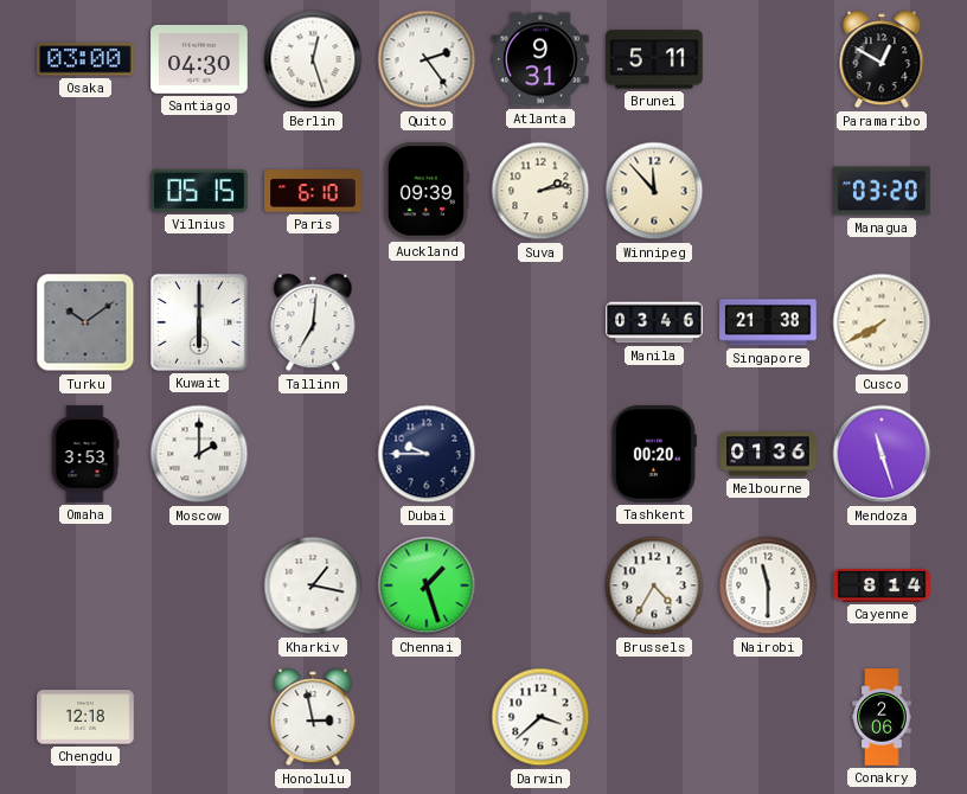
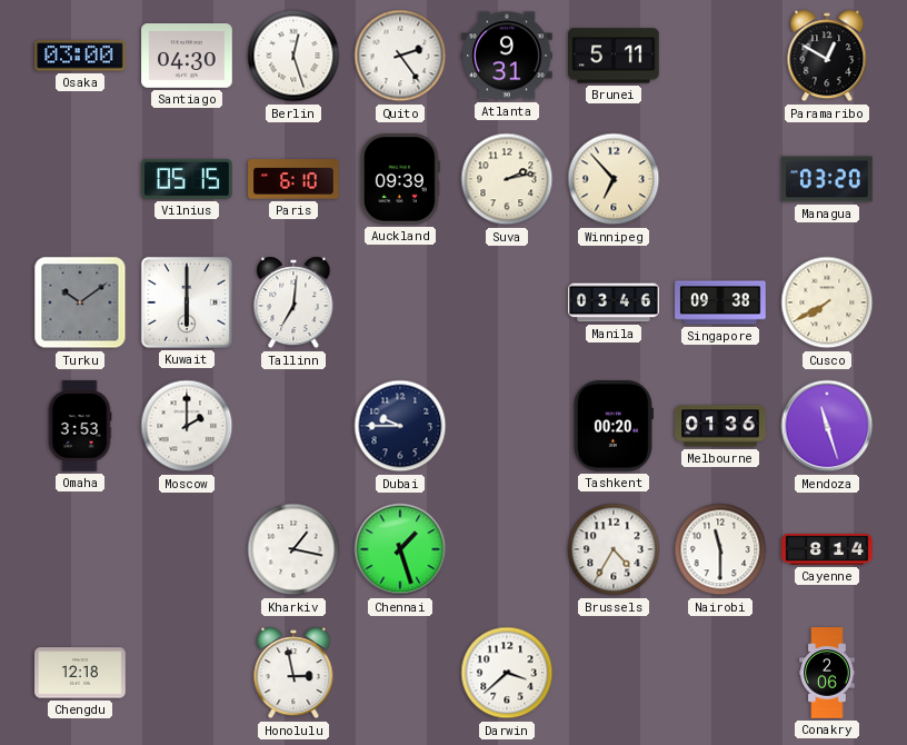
Winnipeg: 11:53 -> 6:53 (614, 179)
Singapore: 21:38 -> 09:38 (720, 302)
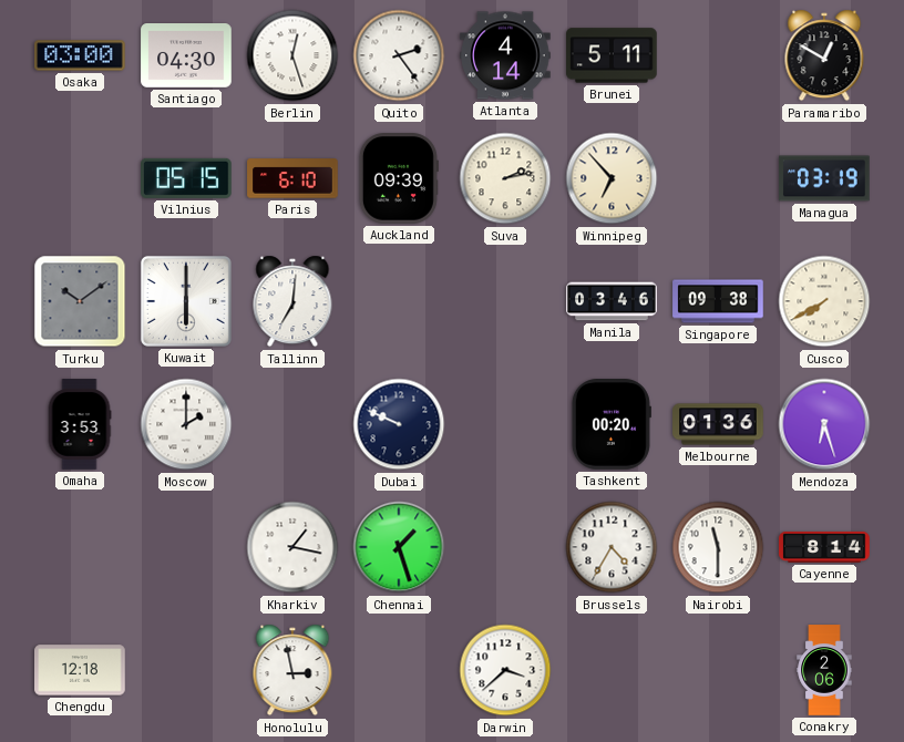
Atlanta: 9:31 -> 4:14 (505, 55)
Managua: 03:20 -> 03:19 (824, 178)
Dubai: 9:45 -> 9:49 (399, 424)
Mendoza: 11:27 -> 6:27 (824, 424)
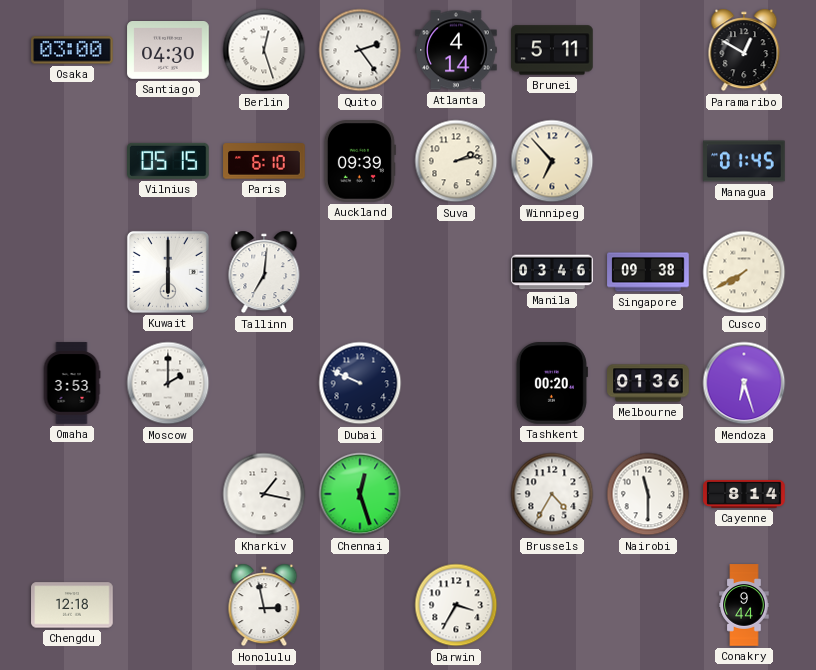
Managua: 03:19 -> 01:45 (744, 161)
Turku: 10:09 -> none (80, 301)
Chennai: 1:27 -> 12:27 (360, 494)
Darwin: 3:38 -> 3:35 (456, 605)
Conakry: 2:06 -> 9:44 (744, 605)
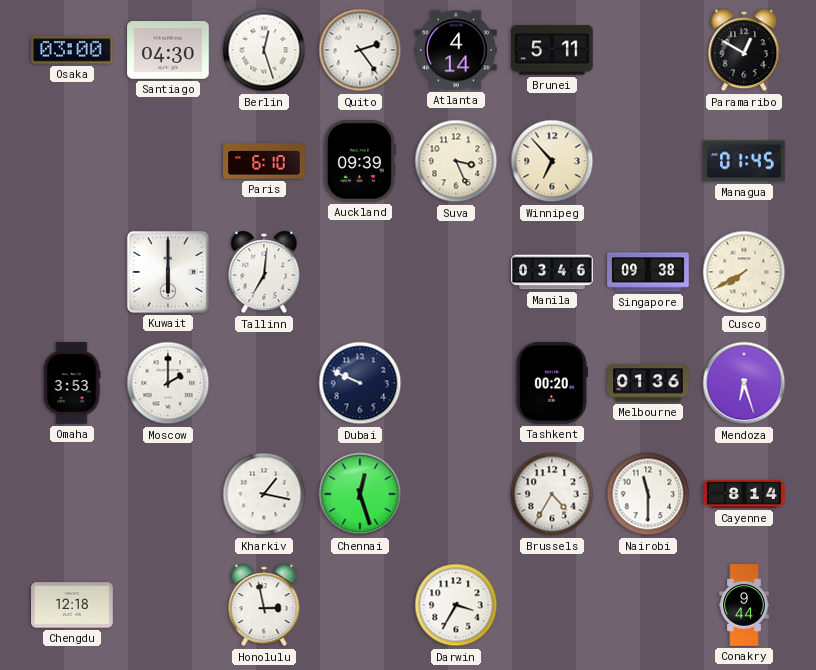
Vilnius: 05:15 -> none (169, 161)
Suva: 2:13 -> 3:26 (456, 161)
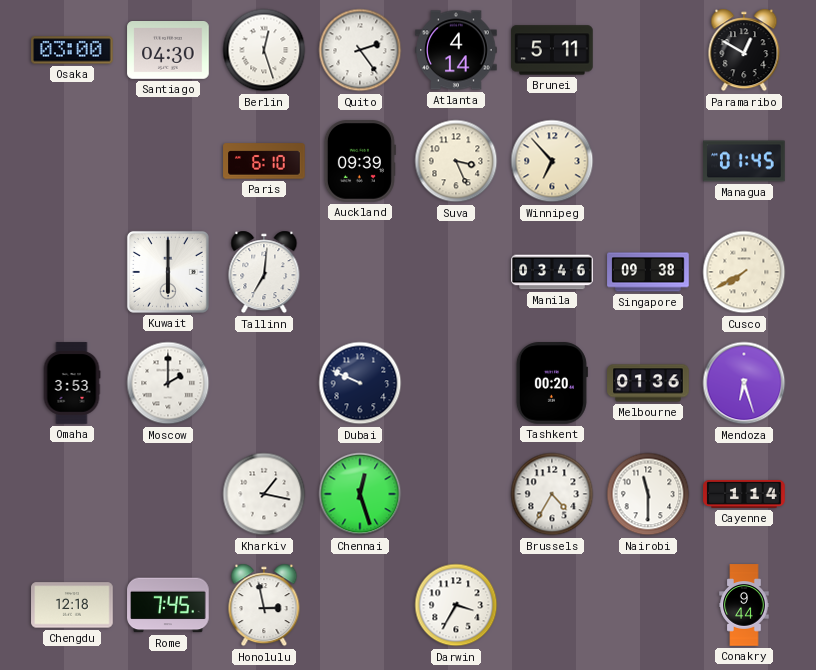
Cayenne: 8:14 -> 1:14 (744, 494)
Rome: none -> 7:45 (168, 605)
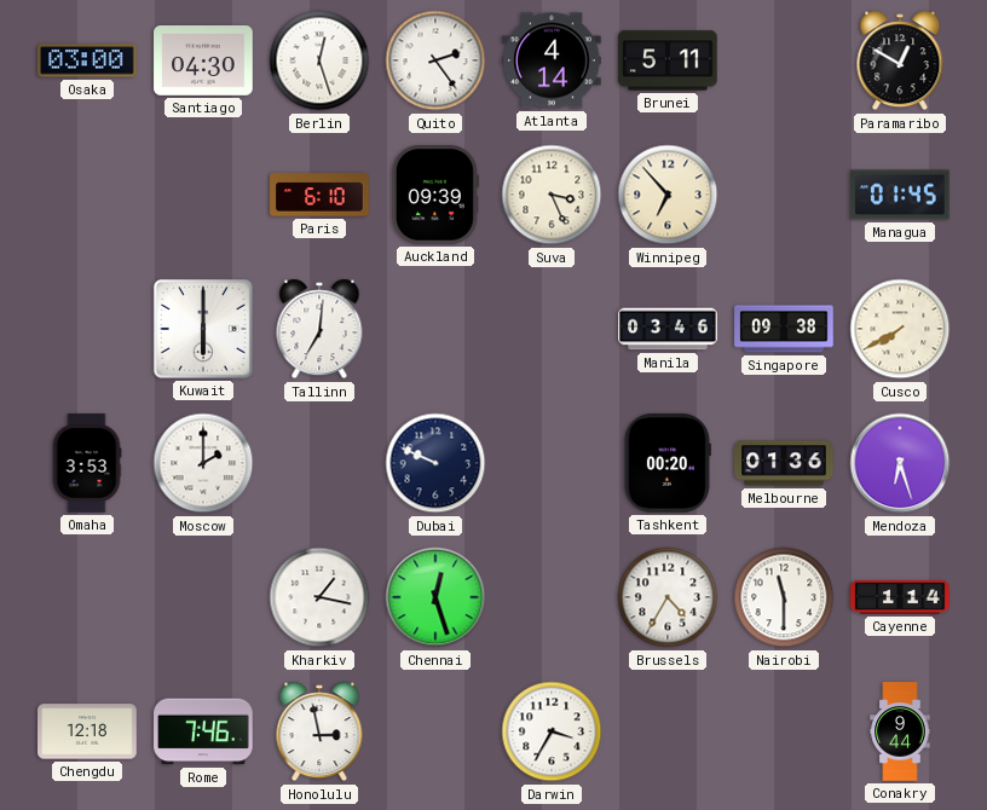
Rome: 7:45 -> 7:46 (203, 731)
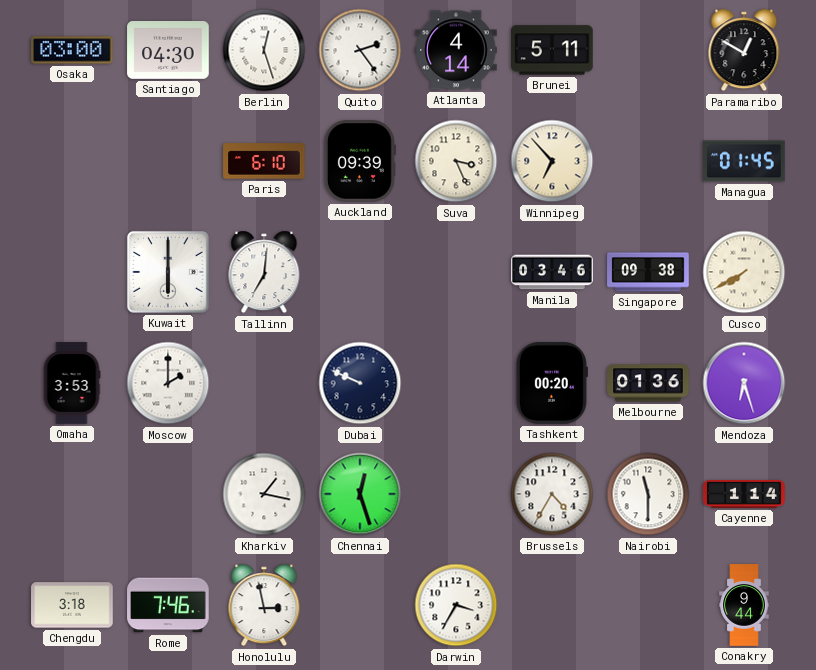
Chengdu: 12:18 -> 3:18 (72, 605)
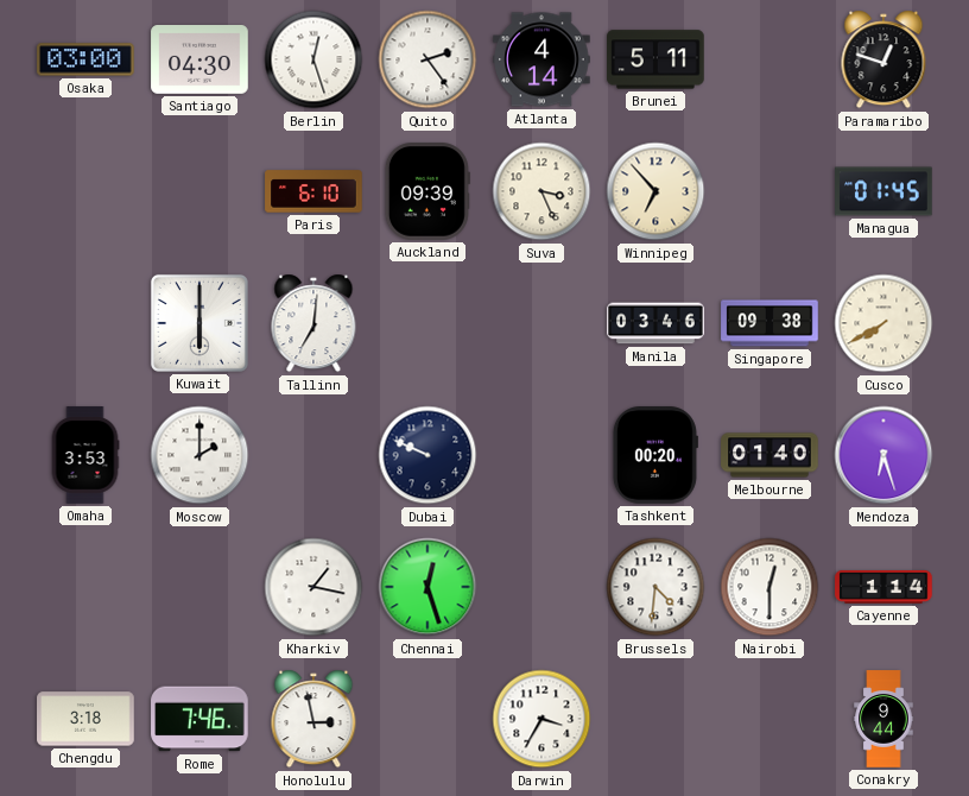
Paramaribo: 12:50 -> 12:48 (883, 59)
Melbourne: 01:36 -> 01:40 (769, 455)
Brussels: 4:35 -> 4:31 (655, 587)
Nairobi: 11:30 -> 12:30 (769, 587)
